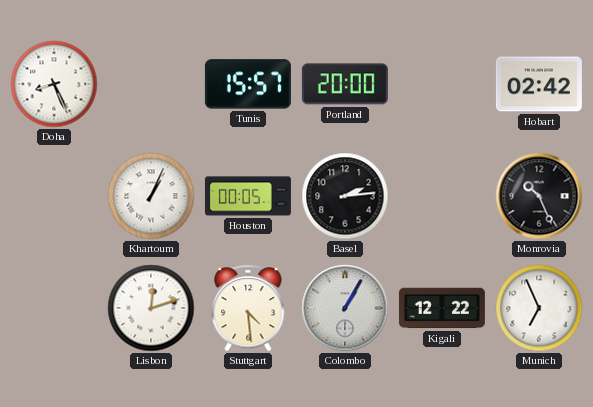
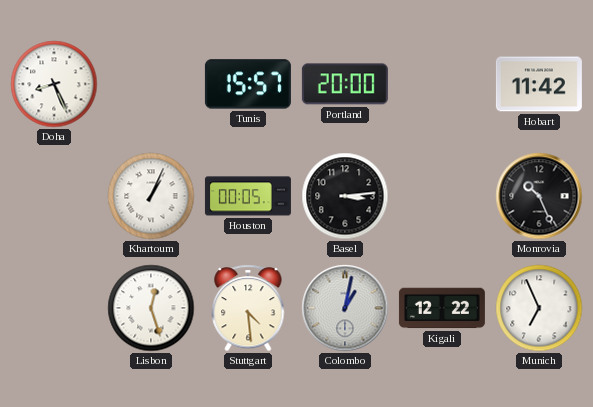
Hobart: 02:42 -> 11:42 (539, 84)
Basel: 2:14 -> 3:14 (345, 196)
Lisbon: 12:12 -> 12:27 (151, 308)
Colombo: 1:05 -> 1:02 (345, 308)
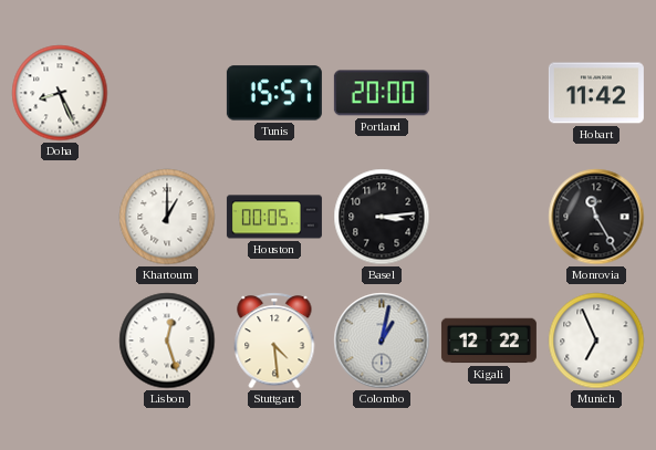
Khartoum: 1:04 -> 1:00 (167, 217)
Monrovia: 10:26 -> 11:25 (596, 217)
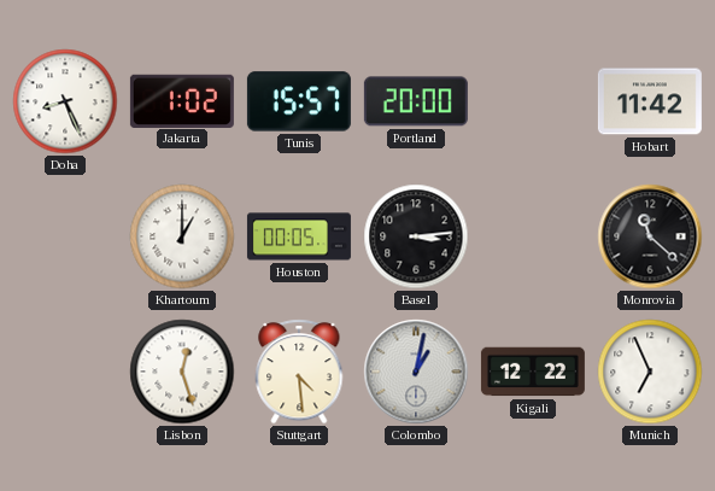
Jakarta: none -> 1:02 (182, 100)
Monrovia: 11:25 -> 11:22 (650, 236)
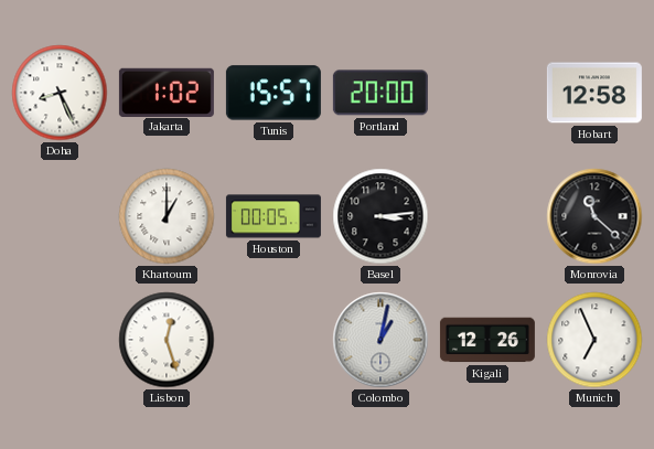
Hobart: 11:42 -> 12:58 (594, 93)
Stuttgart: 4:29 -> none (299, 372)
Kigali: 12:22 -> 12:26 (487, 340)
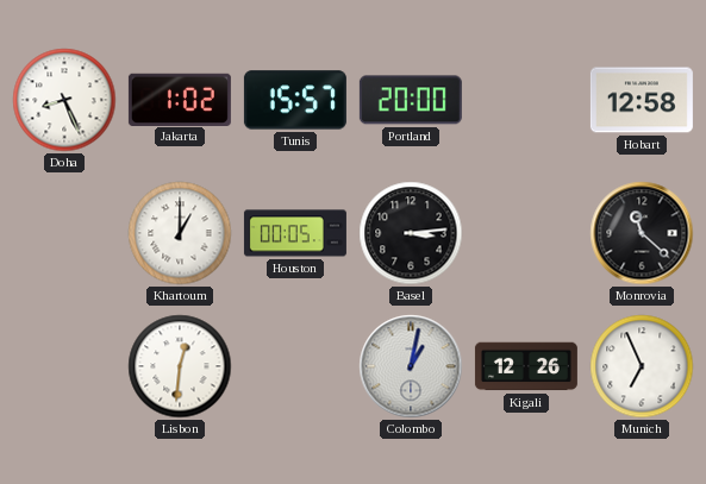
Lisbon: 12:27 -> 12:31 (180, 366)
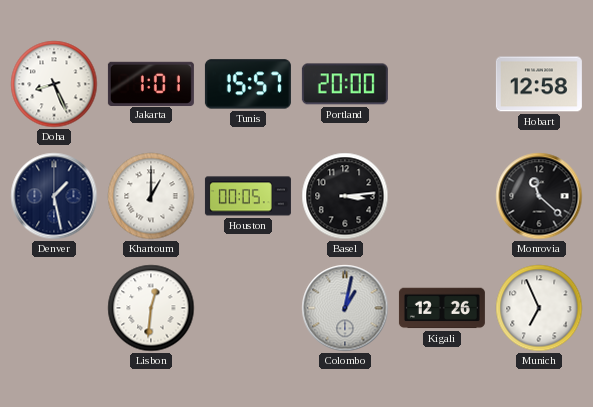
Jakarta: 1:02 -> 1:01 (151, 83)
Denver: none -> 1:28 (54, 196)
